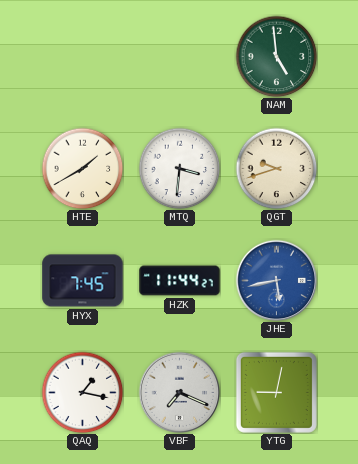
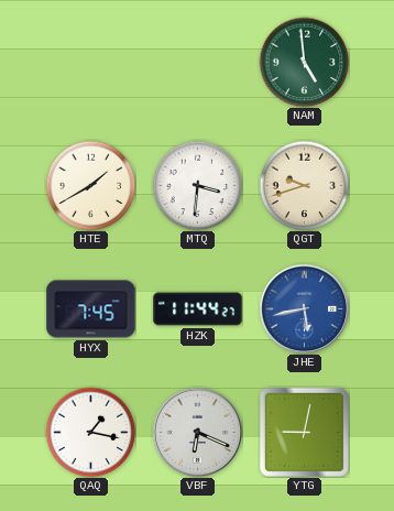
VBF: 7:19 -> 6:19 (197, 432)
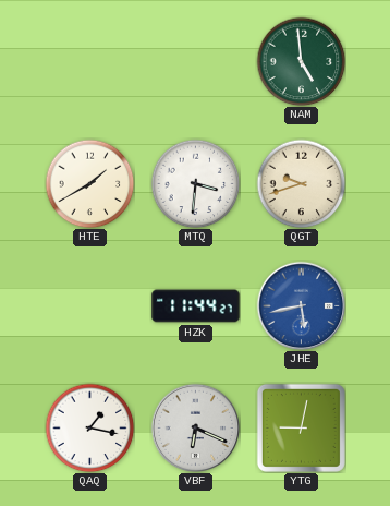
HYX: 7:45 -> none (91, 309)
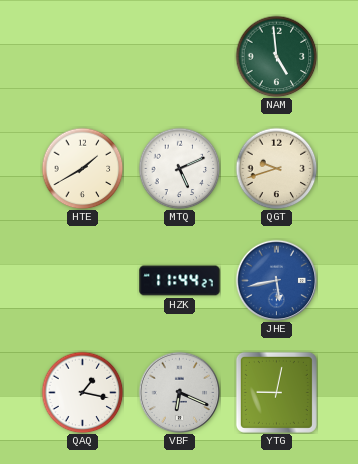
MTQ: 3:31 -> 5:11 (179, 168)
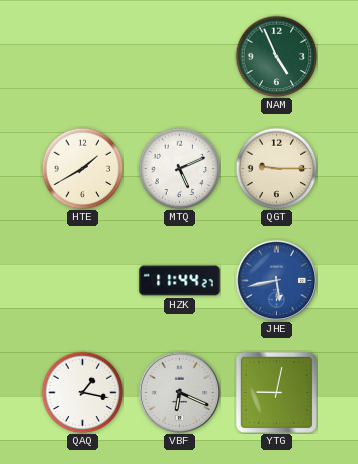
NAM: 4:59 -> 4:56 (276, 56)
QGT: 9:42 -> 9:15 (276, 168)
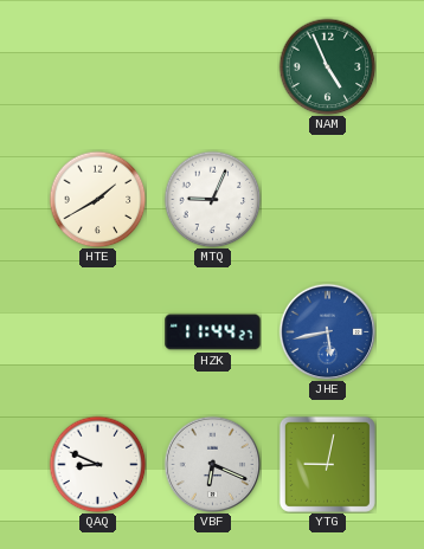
MTQ: 5:11 -> 9:04 (212, 199)
QGT: 9:15 -> none (276, 168)
QAQ: 1:17 -> 8:49 (97, 464)
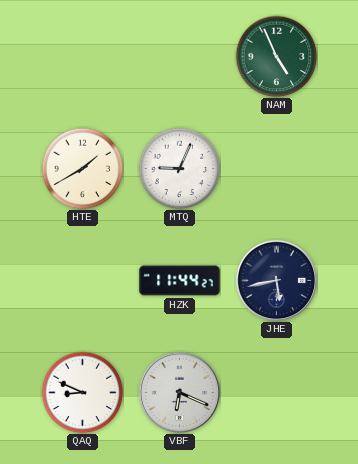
JHE dial: blue -> navy (276, 280)
YTG: 9:02 -> none (327, 464)
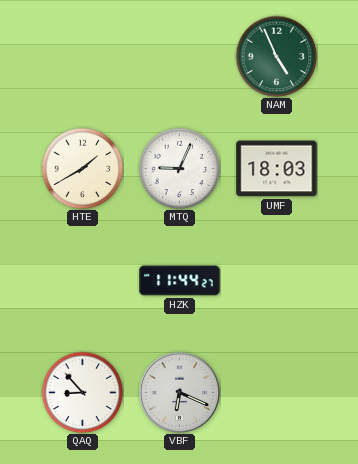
UMF: none -> 18:03 (277, 169)
JHE: 5:43 -> none (276, 280)
QAQ: 8:49 -> 8:53 (82, 392)
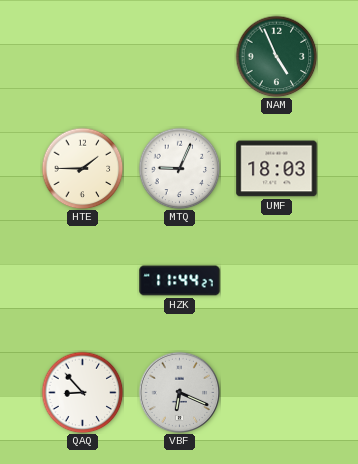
HTE: 1:40 -> 1:45 (82, 168)
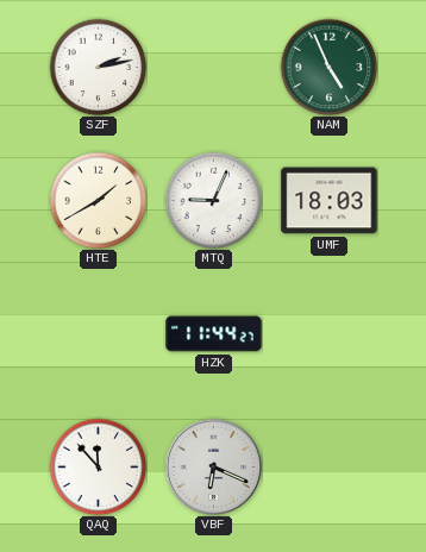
SZF: none -> 2:13 (98, 67)
HTE: 1:45 -> 1:40 (98, 200)
QAQ: 8:53 -> 11:53 (98, 466)
